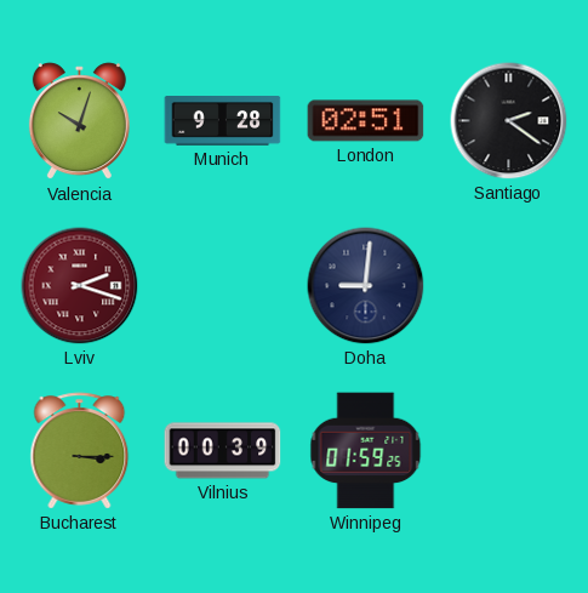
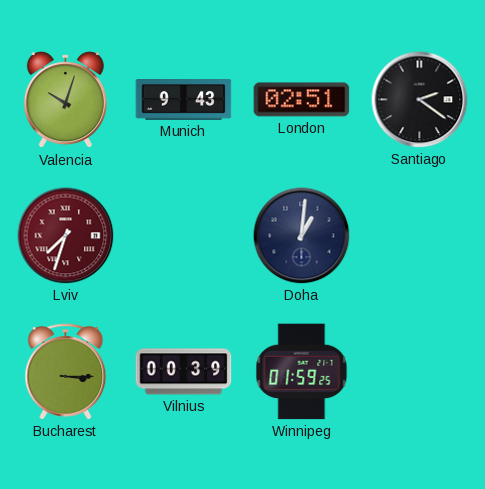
Munich: 9:28 -> 9:43 (184, 100)
Lviv: 2:18 -> 7:33 (66, 236)
Doha: 9:01 -> 1:01 (302, 236)
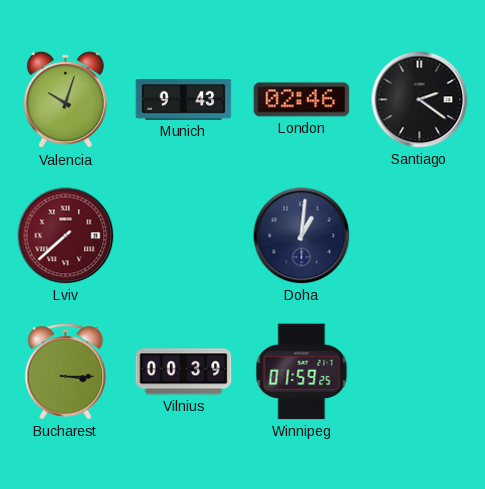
London: 02:51 -> 02:46 (302, 100)
Lviv: 7:33 -> 7:38 (66, 236)
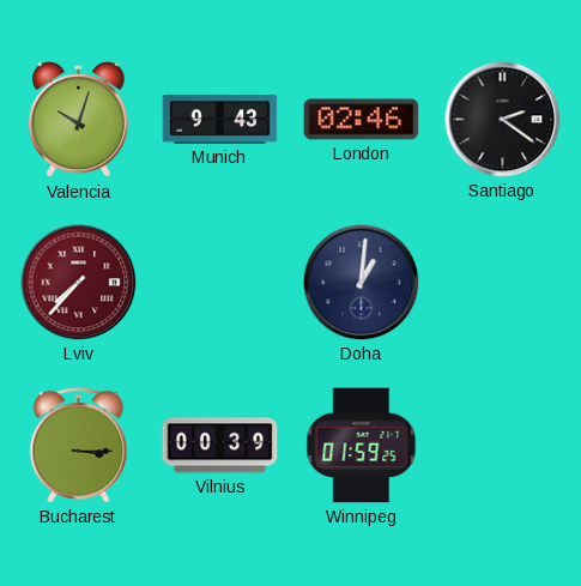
Lviv: 7:38 -> 7:37 (79, 283)
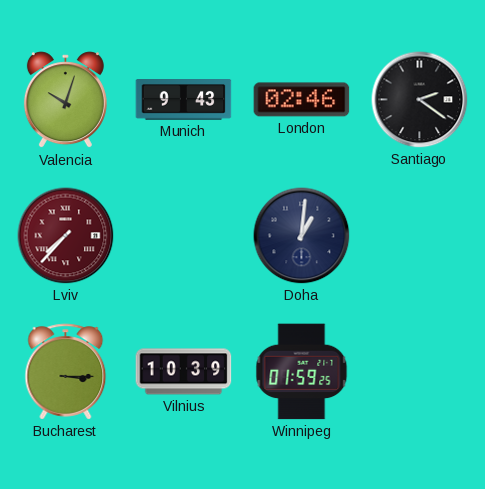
Vilnius: 00:39 -> 10:39 (184, 372)
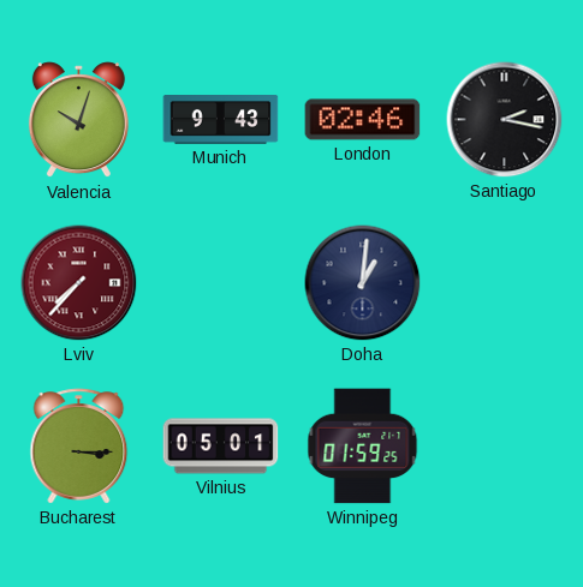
Santiago: 2:21 -> 2:17 (505, 120)
Vilnius: 10:39 -> 05:01 (221, 447)
